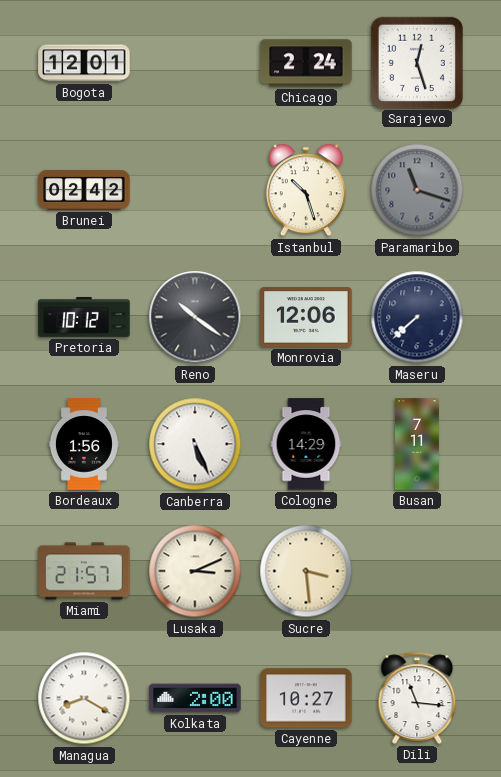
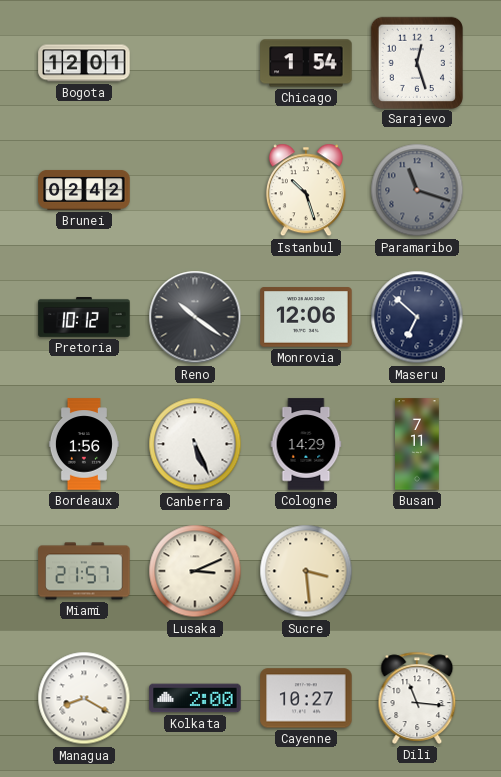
Chicago: 2:24 -> 1:54 (306, 63)
Maseru: 7:38 -> 6:52 (417, 317)
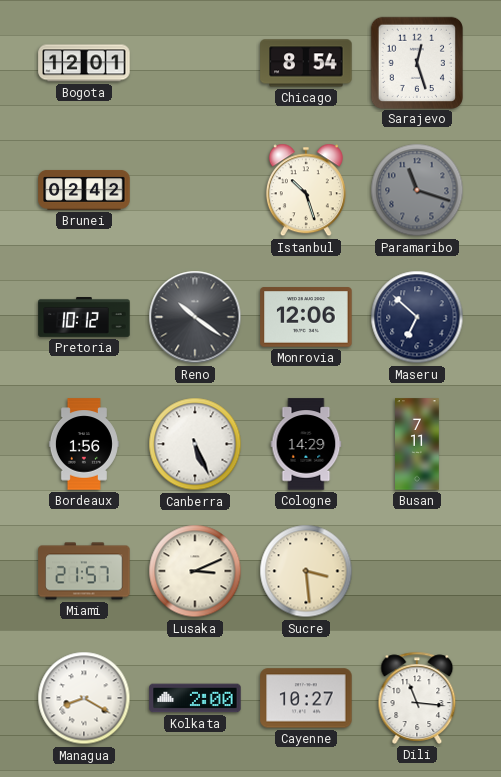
Chicago: 1:54 -> 8:54 (306, 63)
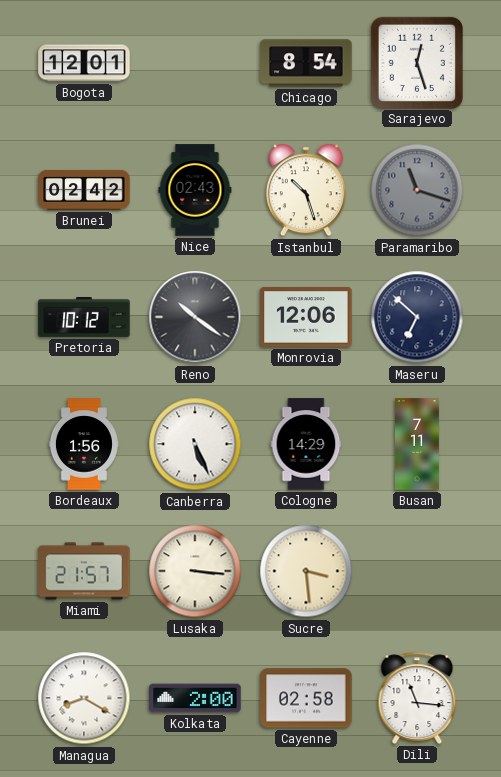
Nice: none -> 02:43 (195, 190)
Lusaka: 3:11 -> 3:16 (195, 571)
Cayenne: 10:27 -> 02:58 (306, 698)
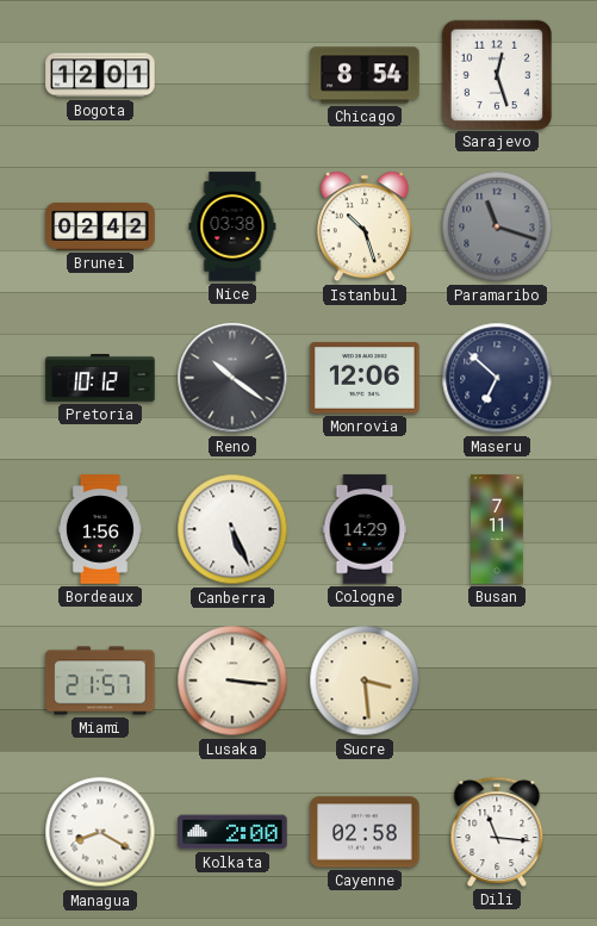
Nice: 02:43 -> 03:38 (232, 226)
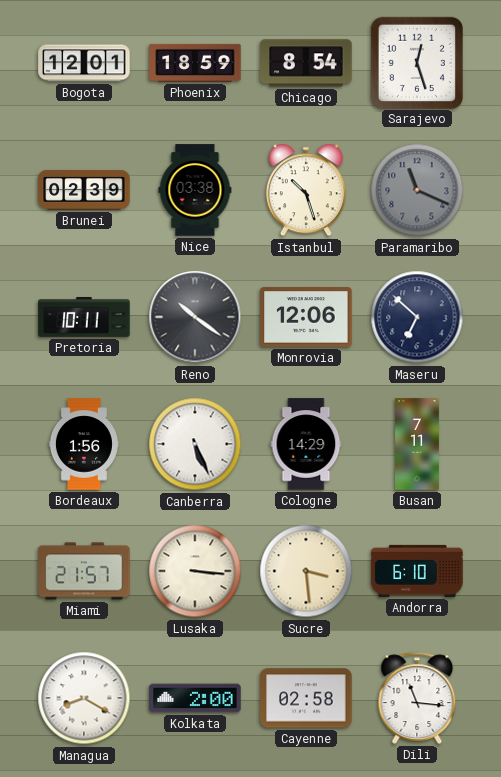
Phoenix: none -> 18:59 (195, 63)
Brunei: 02:42 -> 02:39 (84, 190)
Paramaribo: 11:18 -> 11:19 (417, 190)
Pretoria: 10:12 -> 10:11 (84, 318)
Andorra: none -> 6:10 (417, 571)
